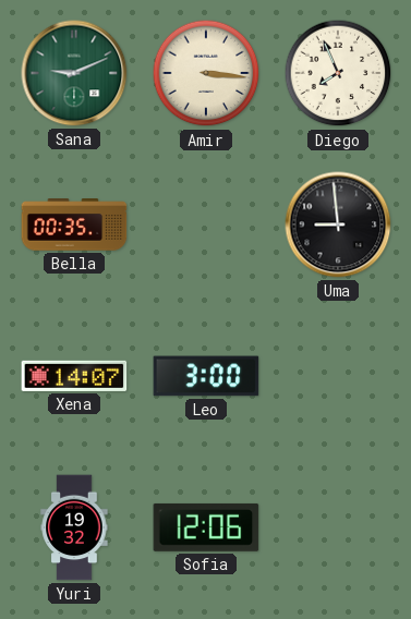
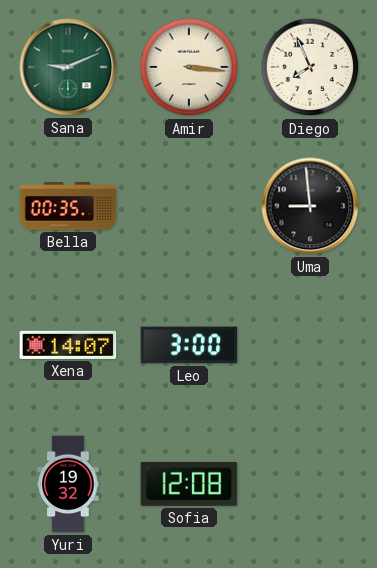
Sofia: 12:06 -> 12:08 (189, 484)
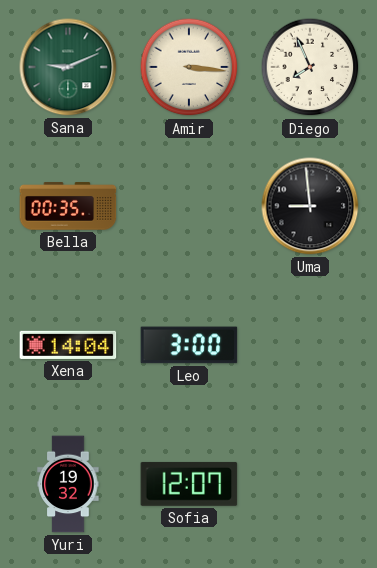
Xena: 14:07 -> 14:04 (68, 345)
Sofia: 12:08 -> 12:07 (189, 484)
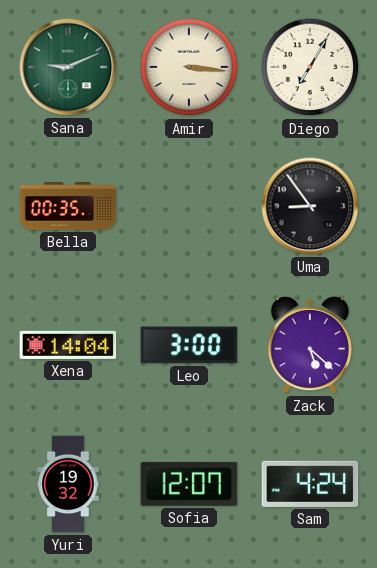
Diego: 7:56 -> 7:05 (310, 67)
Uma: 8:59 -> 8:54 (310, 206)
Zack: none -> 5:22 (310, 345)
Sam: none -> 4:24 (310, 484)
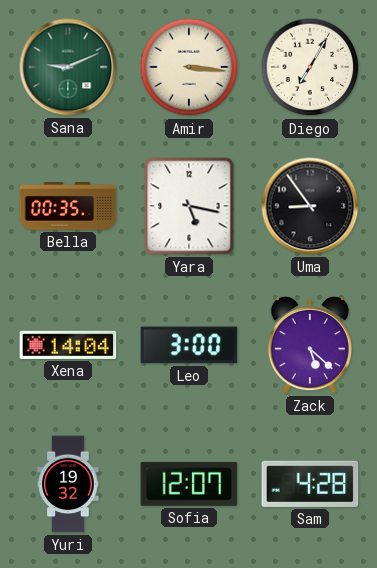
Yara: none -> 5:17 (189, 206)
Sam: 4:24 -> 4:28 (310, 484)
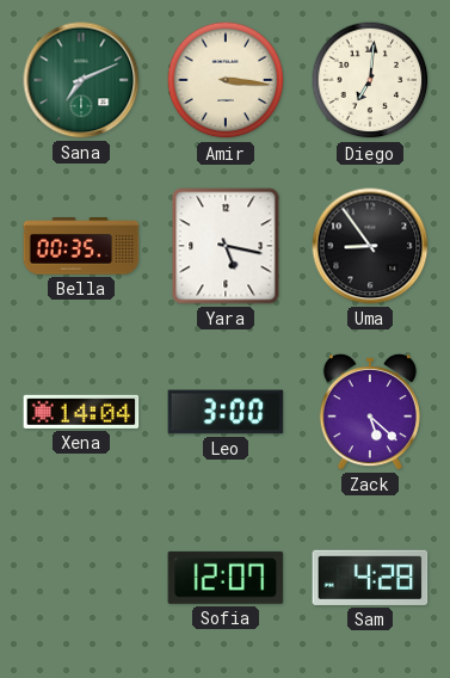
Sana: 9:11 -> 7:11 (81, 80)
Diego: 7:05 -> 7:01 (370, 80)
Yuri: 19:32 -> none (68, 484)
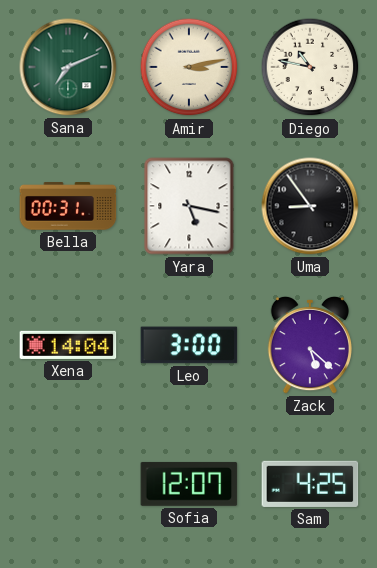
Amir: 3:16 -> 3:13 (189, 67)
Diego: 7:01 -> 10:47 (310, 67)
Bella: 00:35 -> 00:31 (68, 206)
Sam: 4:28 -> 4:25 (310, 484)
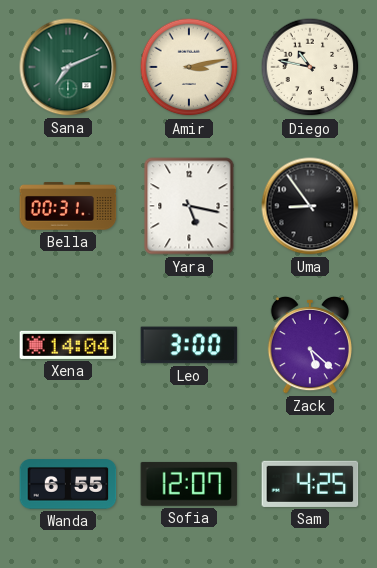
Wanda: none -> 6:55 (68, 484)
